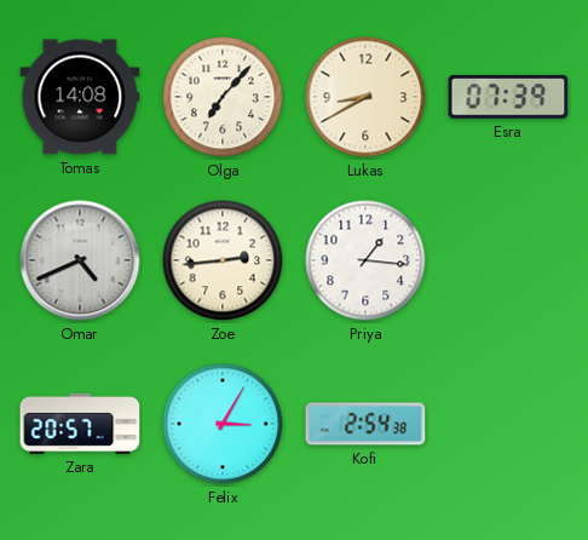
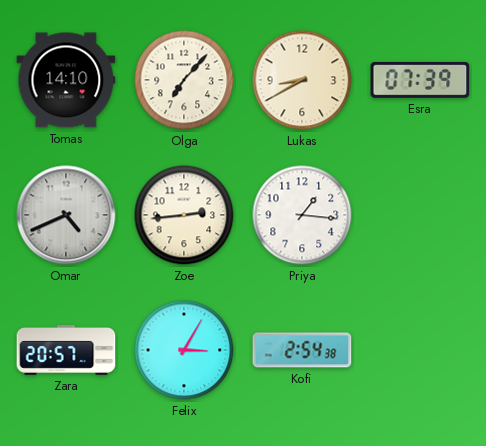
Tomas: 14:08 -> 14:10 (66, 80)
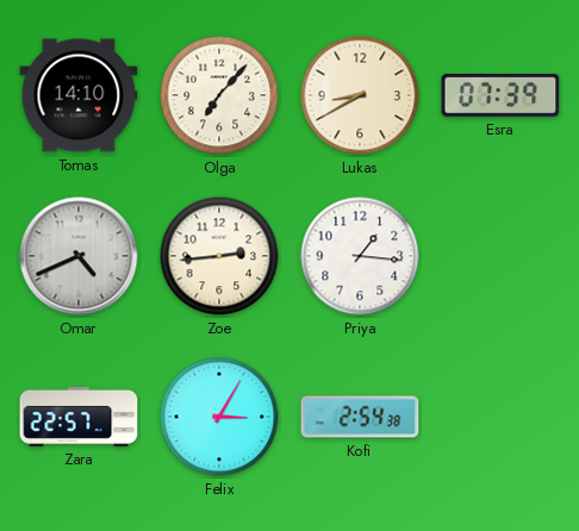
Zara: 20:57 -> 22:57 (79, 417)
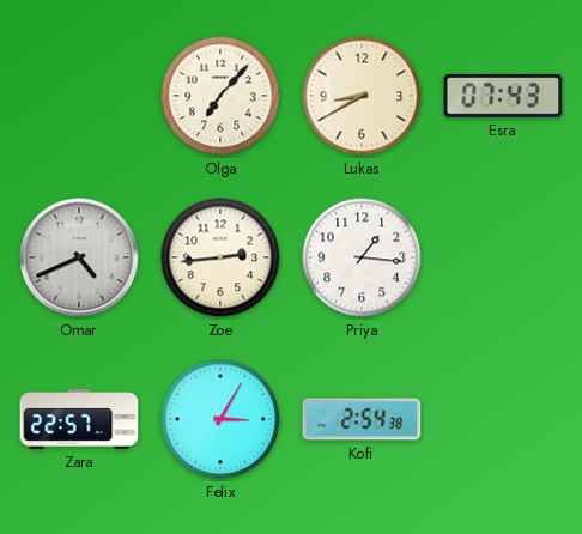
Tomas: 14:10 -> none (79, 95)
Esra: 07:39 -> 07:43 (503, 96)
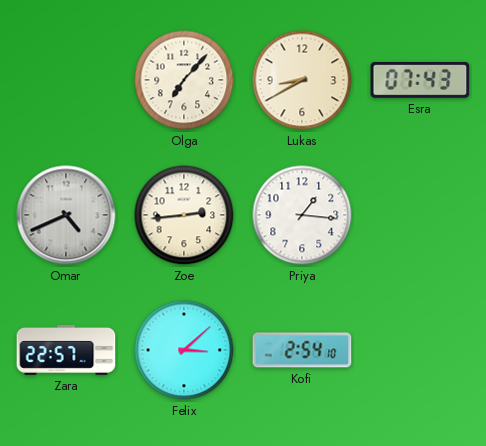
Felix: 3:05 -> 3:08 (184, 350)
Kofi: 2:54:38 -> 2:54:10 (302, 350)
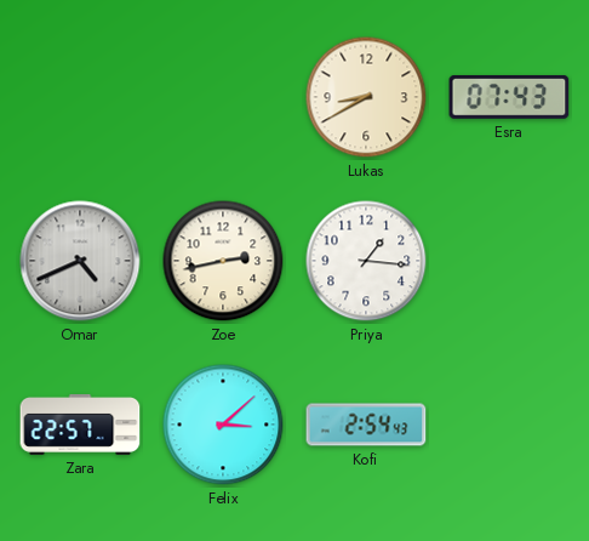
Olga: 7:07 -> none (184, 80)
Zoe: 2:44 -> 2:43 (223, 261)
Kofi: 2:54:10 -> 2:54:43 (366, 425)
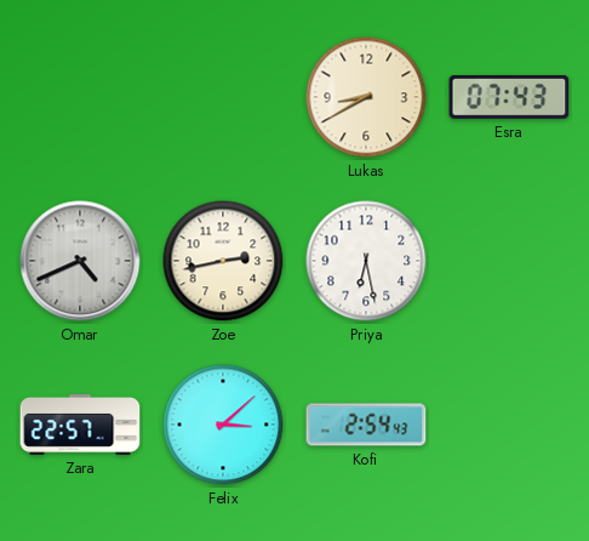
Priya: 1:16 -> 6:28 (366, 261)
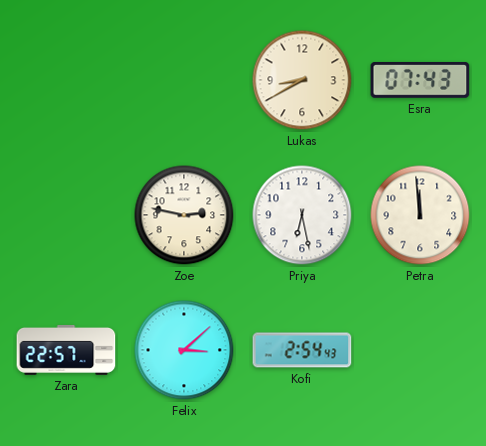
Omar: 4:41 -> none (80, 261)
Zoe: 2:43 -> 2:47 (184, 215)
Petra: none -> 11:59 (420, 215)
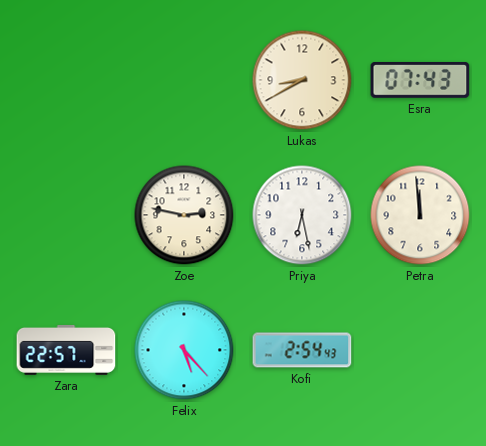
Felix: 3:08 -> 5:23 (184, 350)
